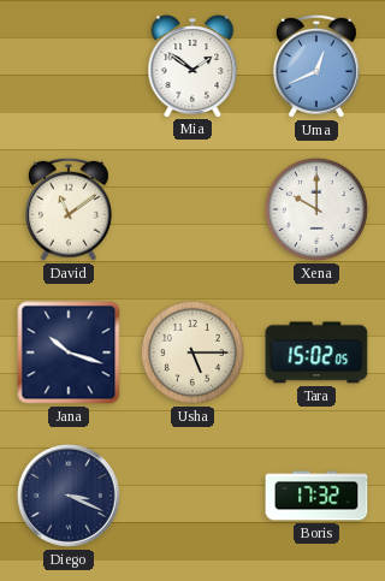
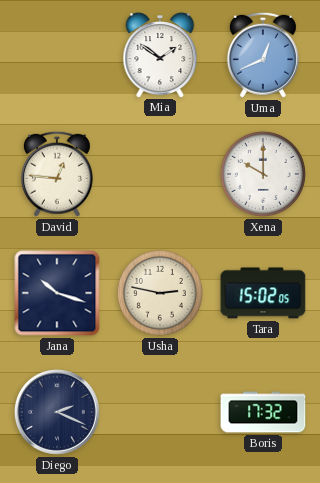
David: 11:09 -> 12:46 (57, 174)
Usha: 5:15 -> 2:47 (160, 293)
Diego: 3:19 -> 2:19 (57, 412)
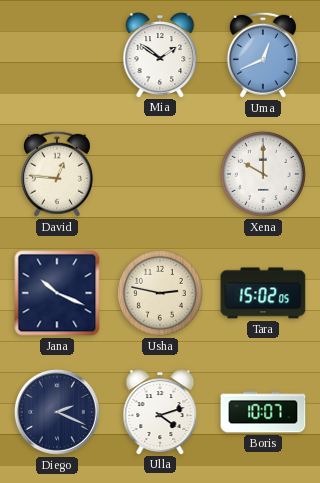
Jana: 10:18 -> 10:19 (57, 293)
Ulla: none -> 4:12 (160, 412)
Boris: 17:32 -> 10:07 (263, 412)
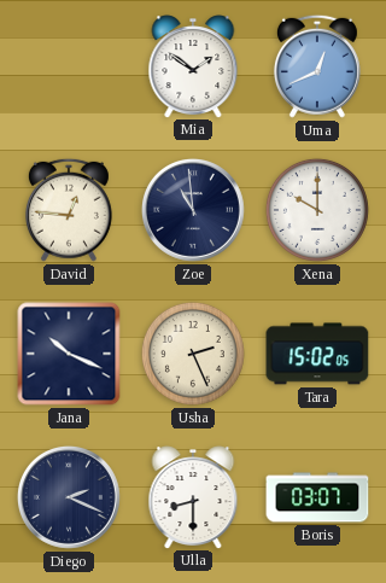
Zoe: none -> 10:59 (193, 210)
Usha: 2:47 -> 2:26 (193, 354)
Ulla: 4:12 -> 8:30 (193, 497)
Boris: 10:07 -> 03:07 (317, 497)
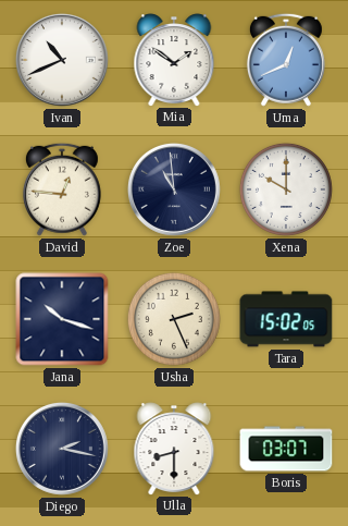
Ivan: none -> 10:41 (62, 60)
Jana: 10:19 -> 10:18 (62, 319)
Diego: 2:19 -> 2:17 (62, 449)
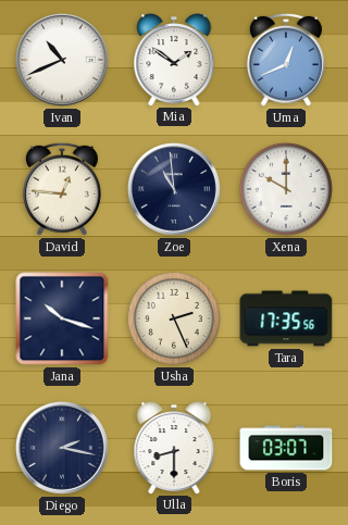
Tara: 15:02 -> 17:35 (286, 318)
